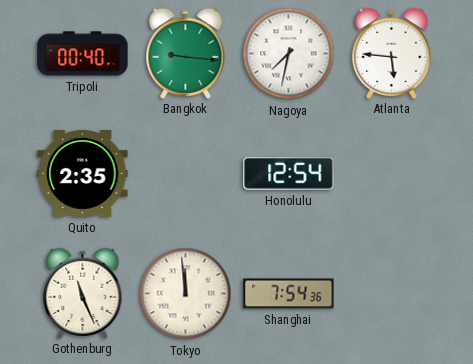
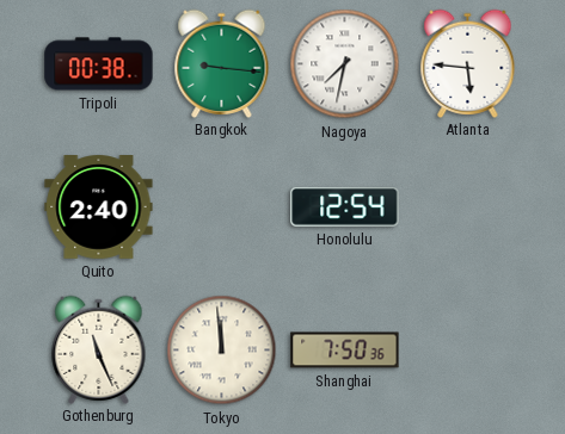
Tripoli: 00:40 -> 00:38 (99, 64)
Quito: 2:35 -> 2:40 (99, 207)
Shanghai: 7:54 -> 7:50 (345, 351)
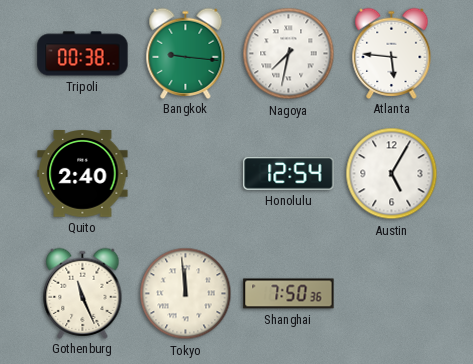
Austin: none -> 5:05 (392, 174)
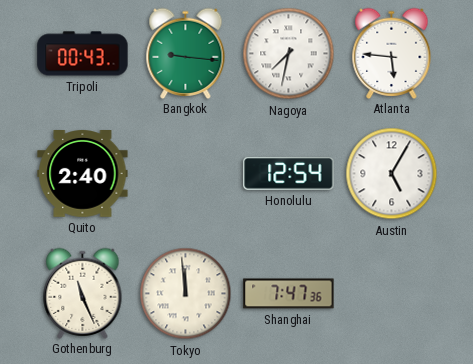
Tripoli: 00:38 -> 00:43 (83, 54)
Shanghai: 7:50 -> 7:47 (289, 294)
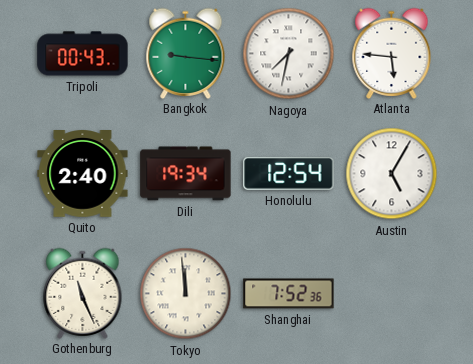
Dili: none -> 19:34 (186, 174)
Shanghai: 7:47 -> 7:52 (289, 294)
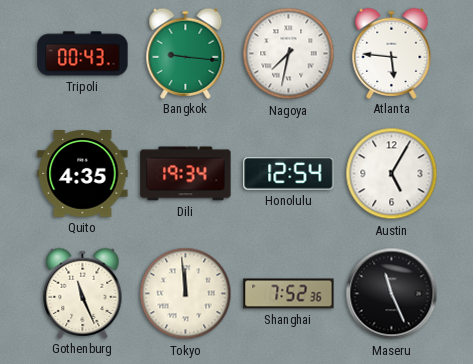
Quito: 2:40 -> 4:35 (83, 174)
Maseru: none -> 11:26 (392, 294)
